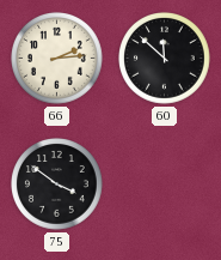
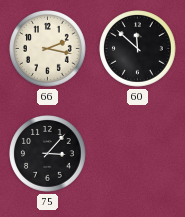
66: 2:14 -> 2:17 (48, 49)
75: 3:51 -> 3:07 (48, 154)
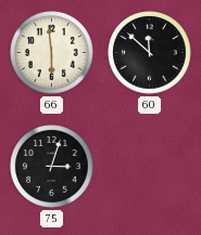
66: 2:17 -> 5:59 (52, 53)
75: 3:07 -> 3:03 (52, 167)
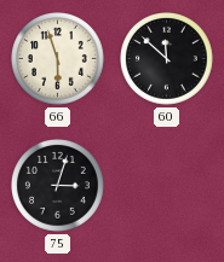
66: 5:59 -> 5:57 (58, 59)
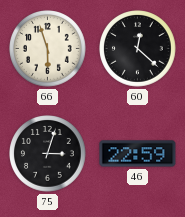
60: 11:52 -> 12:22 (138, 49)
46: none -> 22:59 (138, 154)
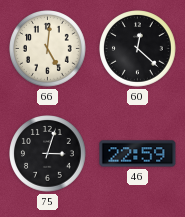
66: 5:57 -> 5:01 (48, 49)
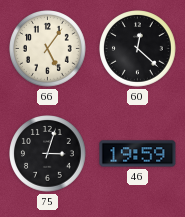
66: 5:01 -> 5:06 (48, 49)
46: 22:59 -> 19:59 (138, 154)
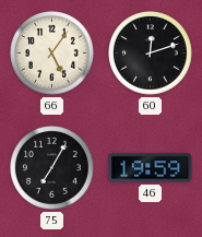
60: 12:22 -> 12:12 (151, 54)
75: 3:03 -> 7:05 (52, 168)
